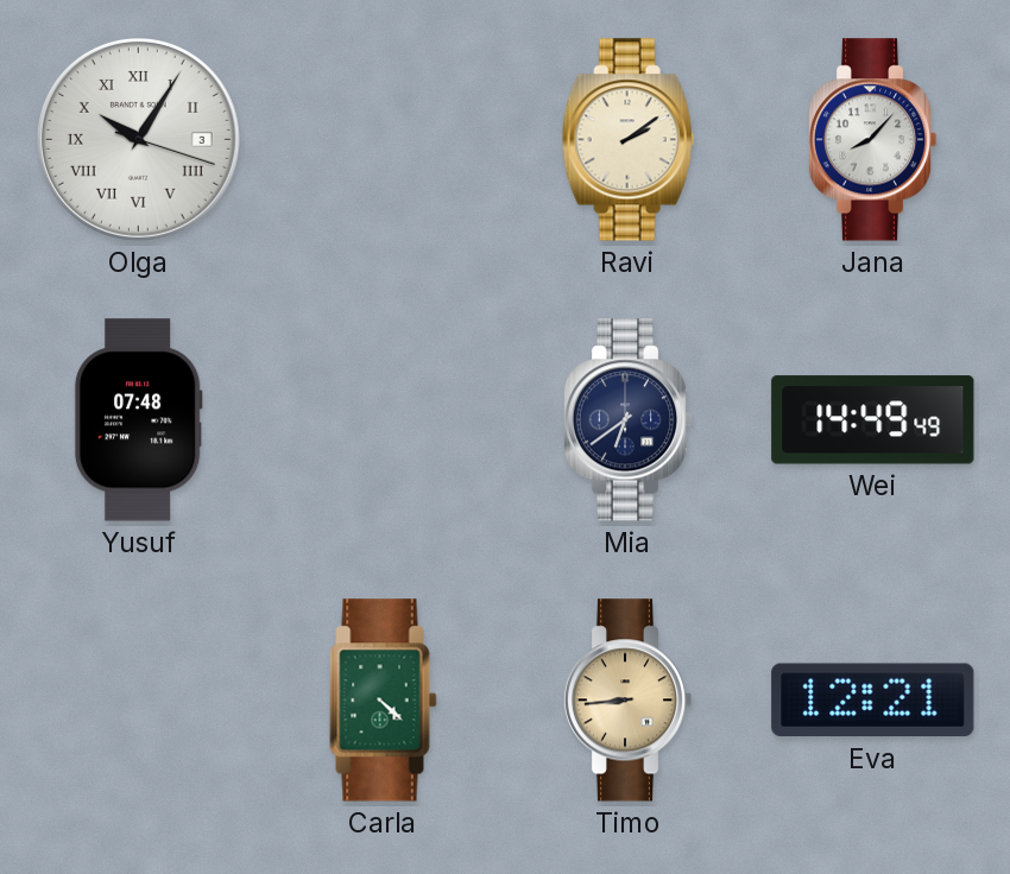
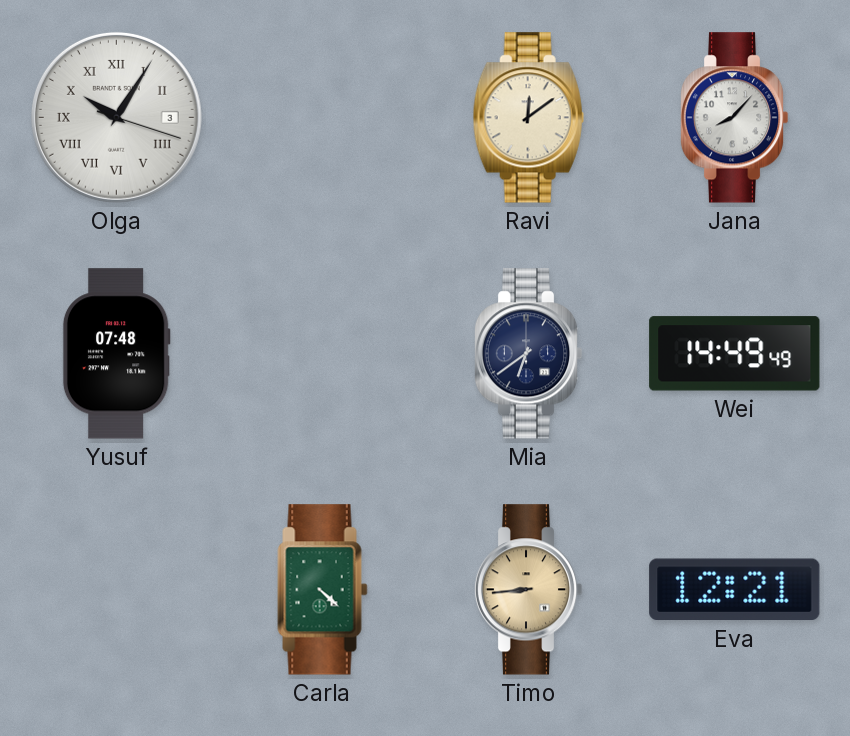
Ravi: 2:09 -> 12:09 (528, 118)
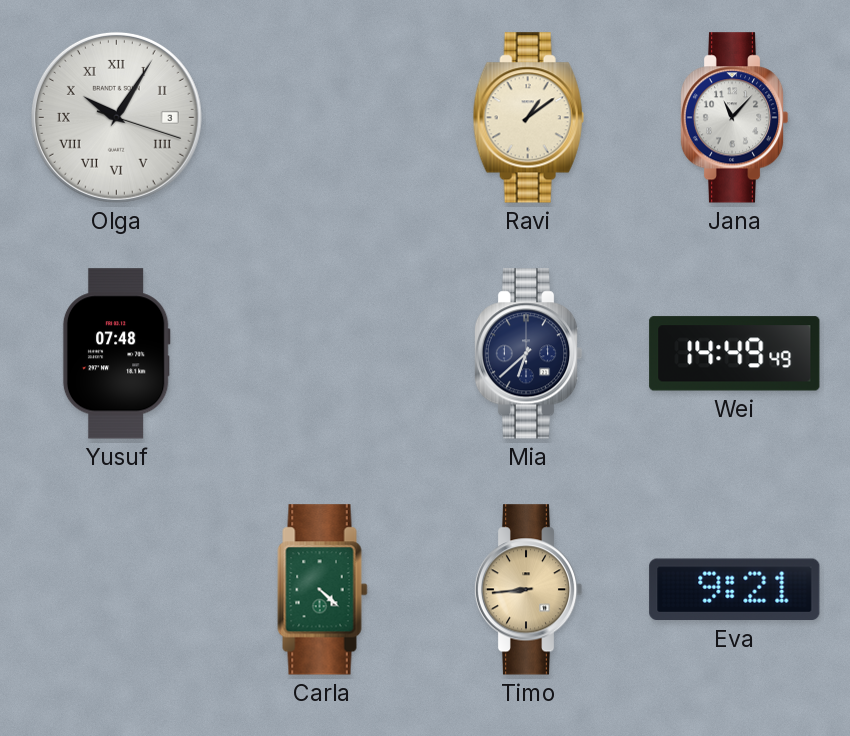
Ravi: 12:09 -> 1:09 (528, 118)
Jana: 8:07 -> 11:07 (734, 118)
Mia: 6:39 -> 6:38 (528, 354)
Eva: 12:21 -> 9:21 (735, 590)
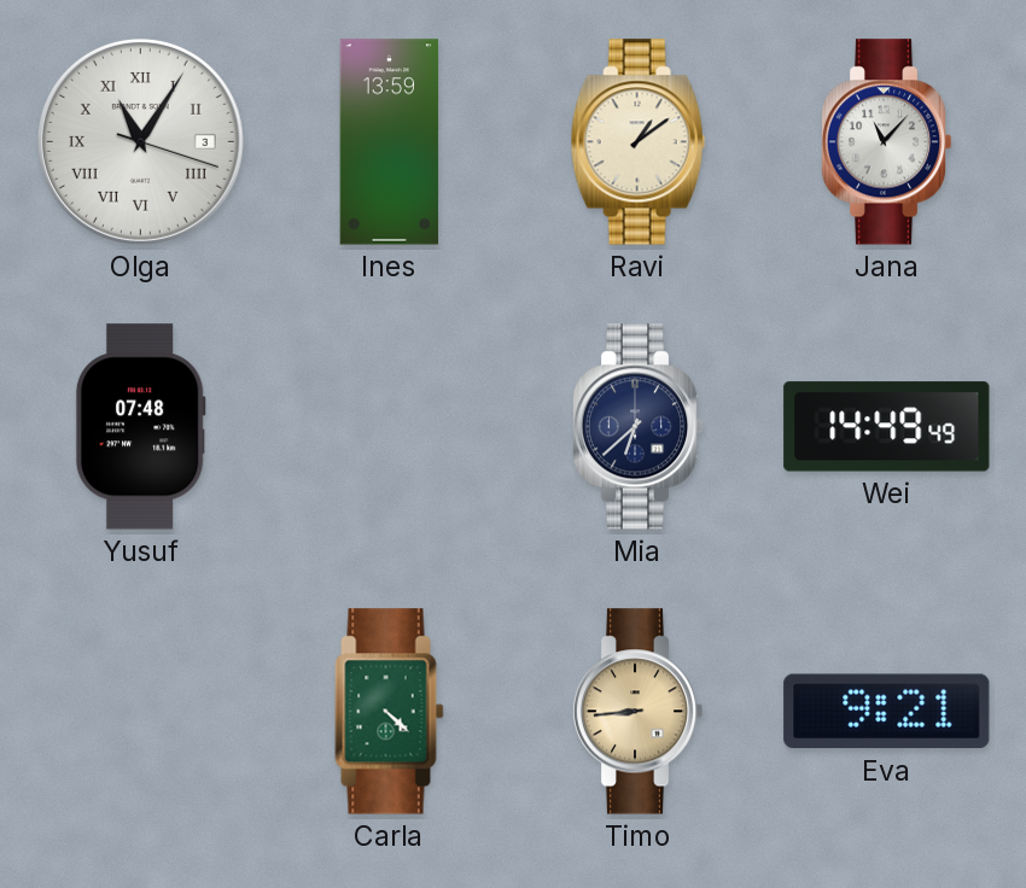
Olga: 10:05 -> 11:05 (140, 141)
Ines: none -> 13:59 (390, 142)
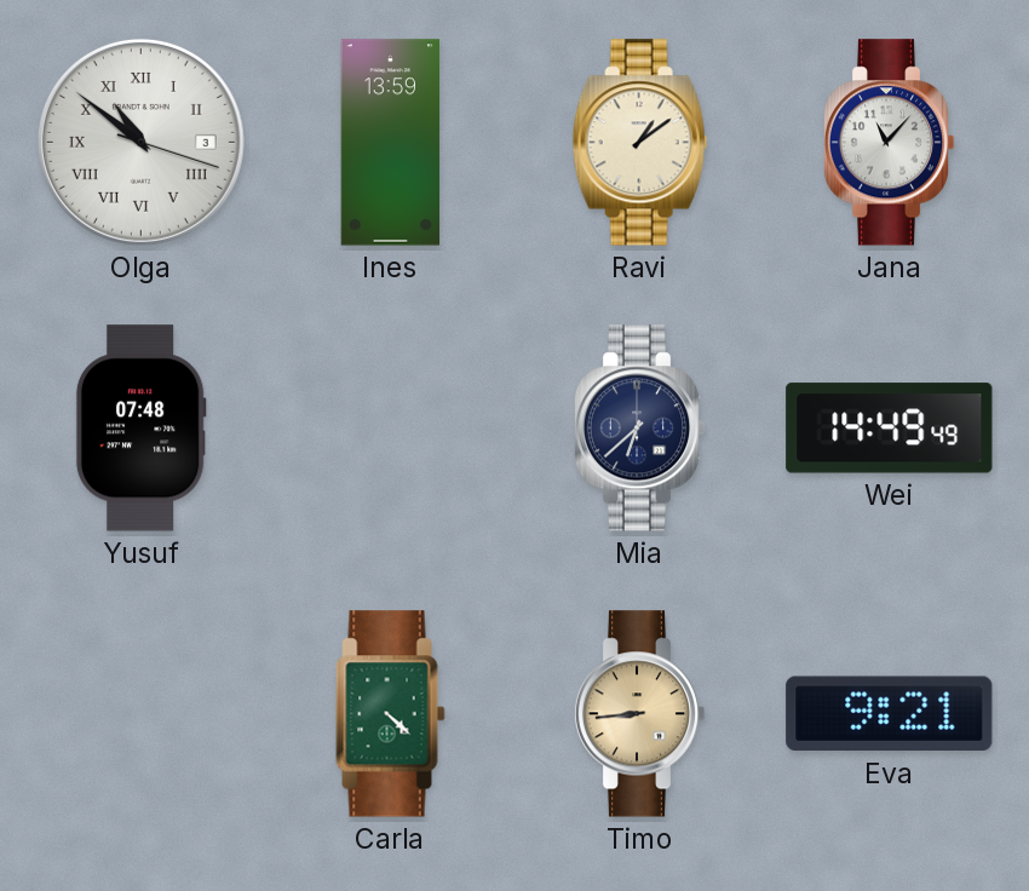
Olga: 11:05 -> 10:51 (140, 142)
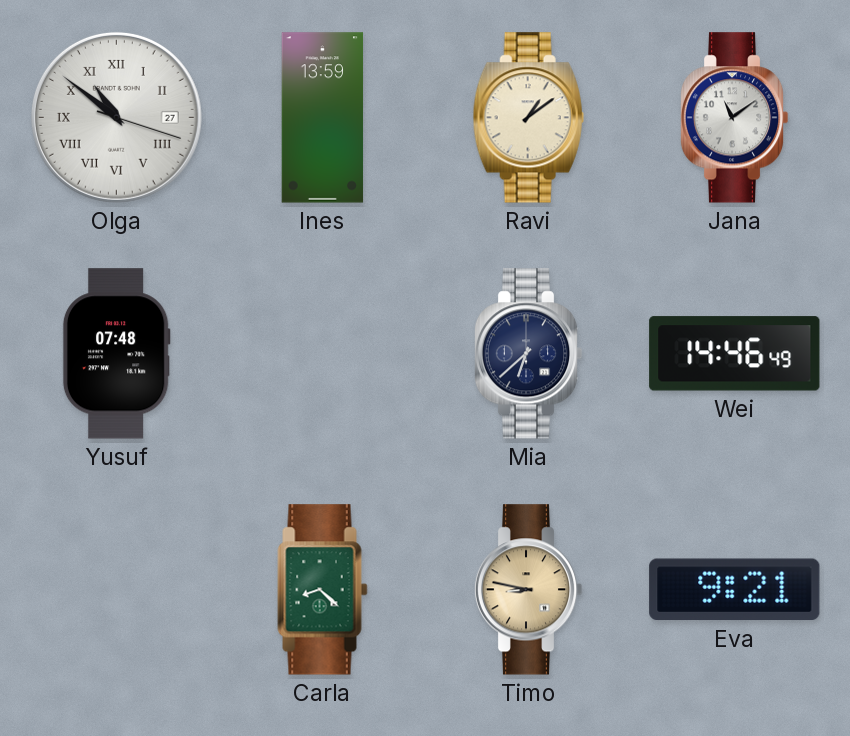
Olga date: 3 -> 27 (116, 117)
Jana: 11:07 -> 11:09 (734, 118)
Wei: 14:49 -> 14:46 (735, 354)
Carla: 4:22 -> 8:22 (323, 590)
Timo: 8:44 -> 8:47 (528, 590)
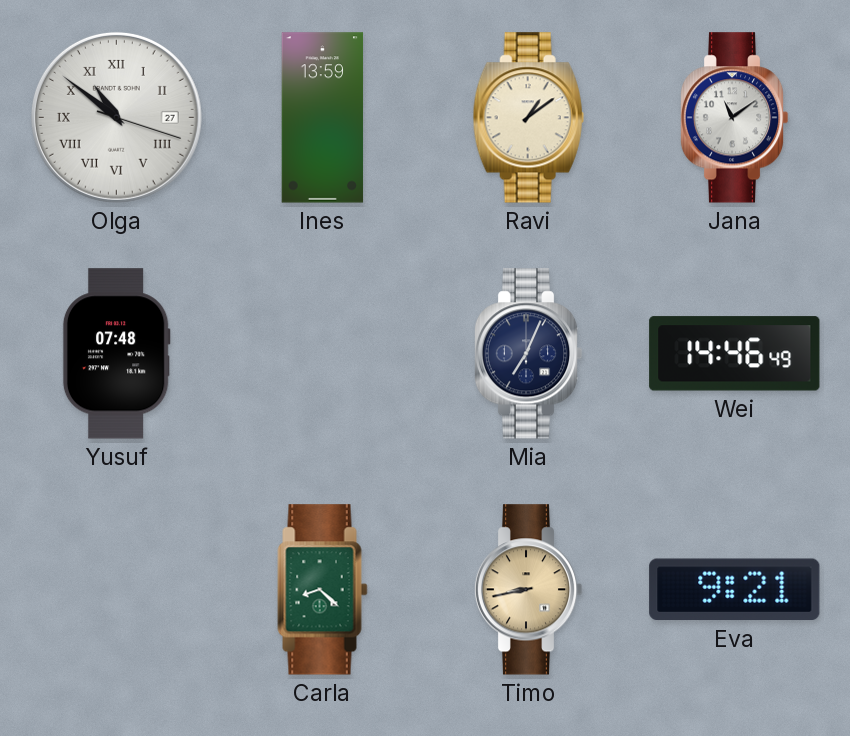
Mia: 6:38 -> 7:04 (528, 354)
Timo: 8:47 -> 8:43 (528, 590)
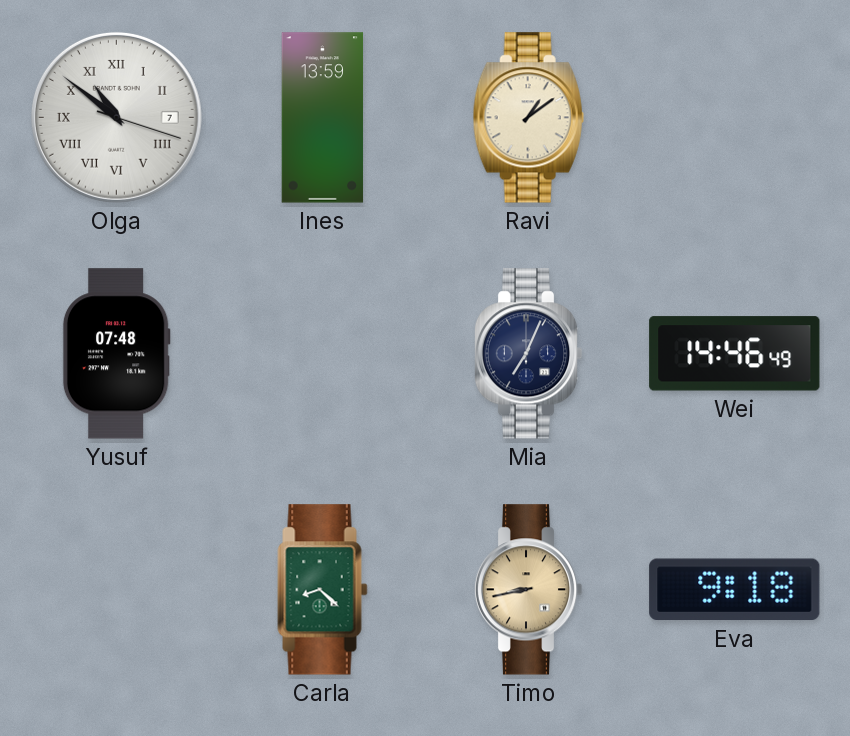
Olga date: 27 -> 7 (116, 117)
Jana: 11:09 -> none (734, 118)
Eva: 9:21 -> 9:18 (735, 590)
